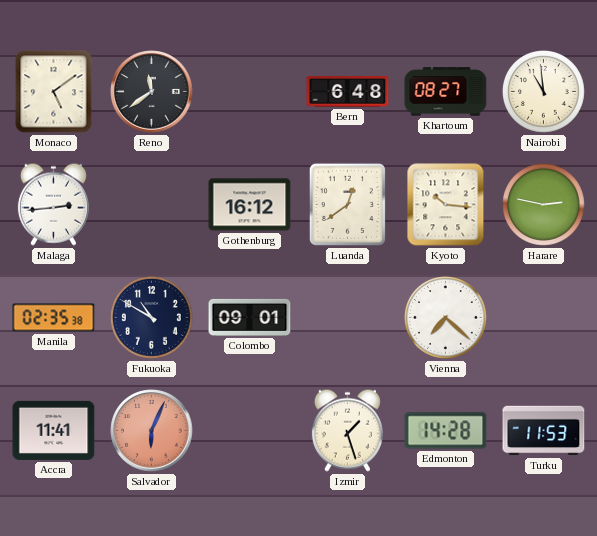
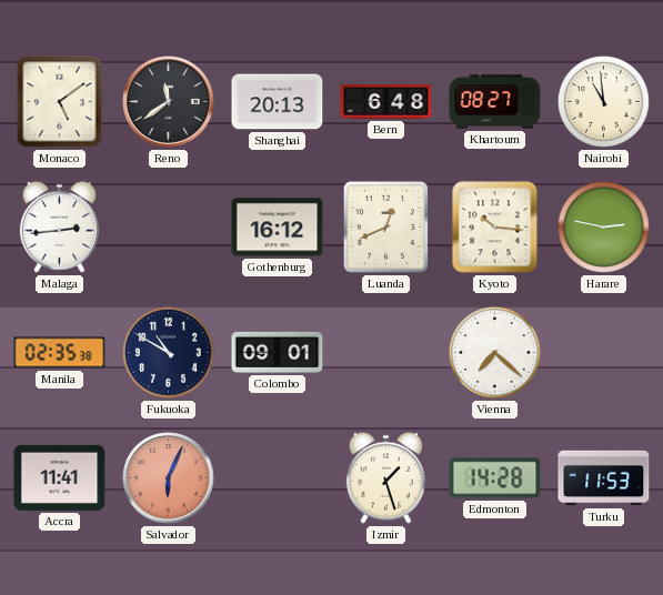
Shanghai: none -> 20:13 (278, 102)
Luanda: 12:39 -> 12:41 (385, 226)
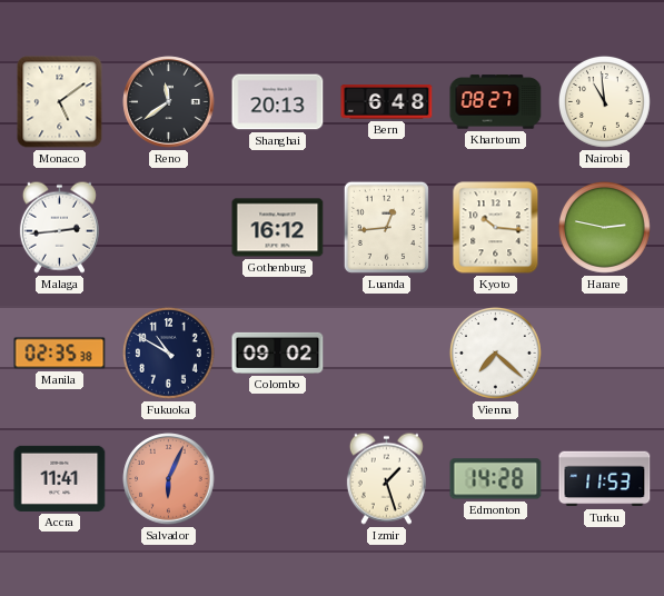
Luanda: 12:41 -> 12:44 (386, 227)
Colombo: 09:01 -> 09:02 (278, 352)
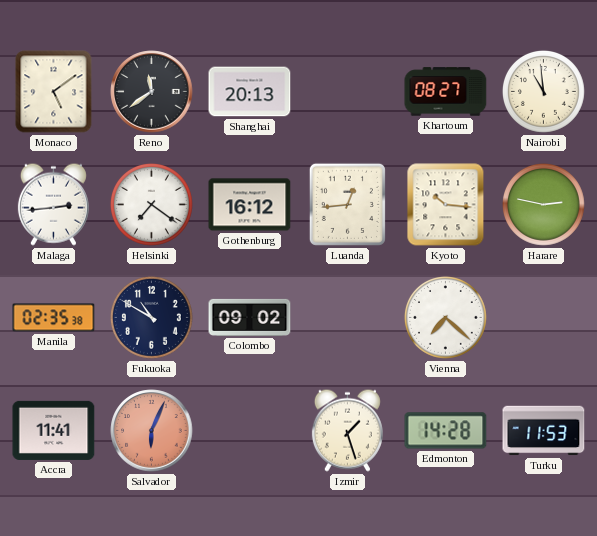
Bern: 6:48 -> none (387, 102)
Helsinki: none -> 7:21 (151, 204)
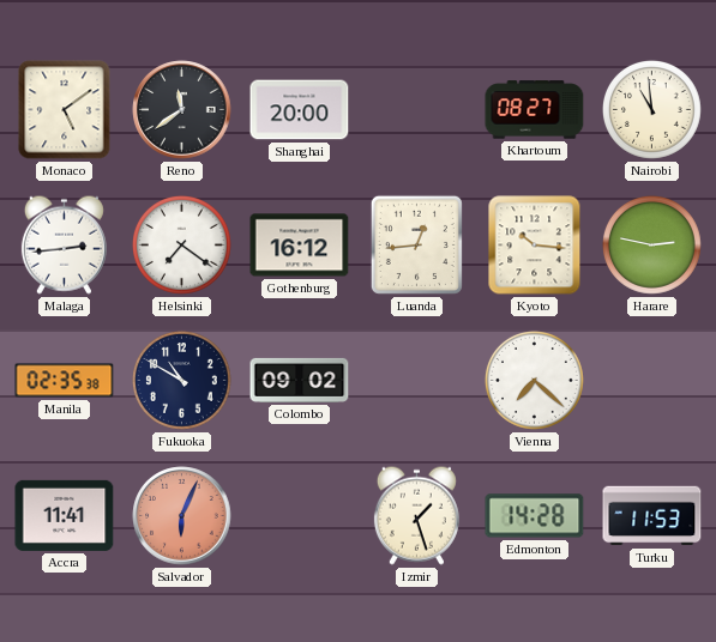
Shanghai: 20:13 -> 20:00 (300, 110)
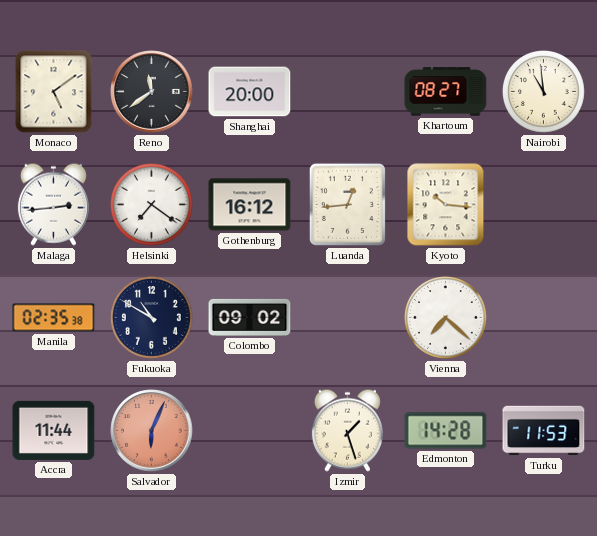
Harare: 2:47 -> none (651, 244)
Accra: 11:41 -> 11:44 (54, 430)
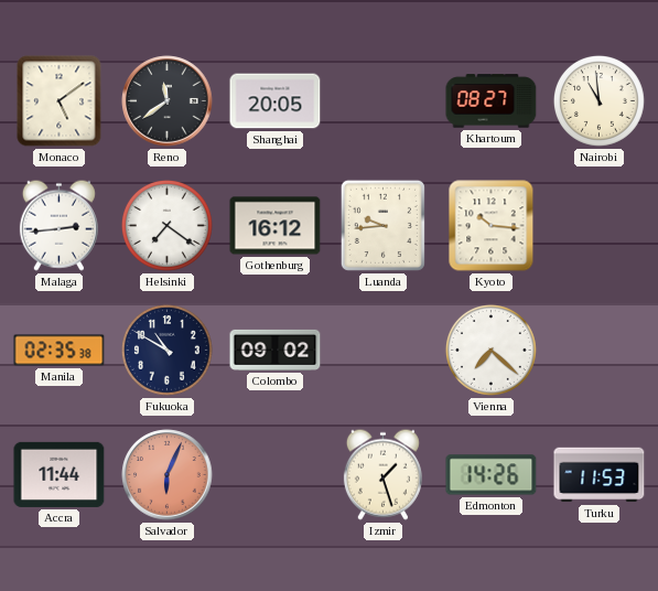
Shanghai: 20:00 -> 20:05 (276, 101)
Luanda: 12:44 -> 9:44 (382, 225)
Edmonton: 14:28 -> 14:26 (492, 475)
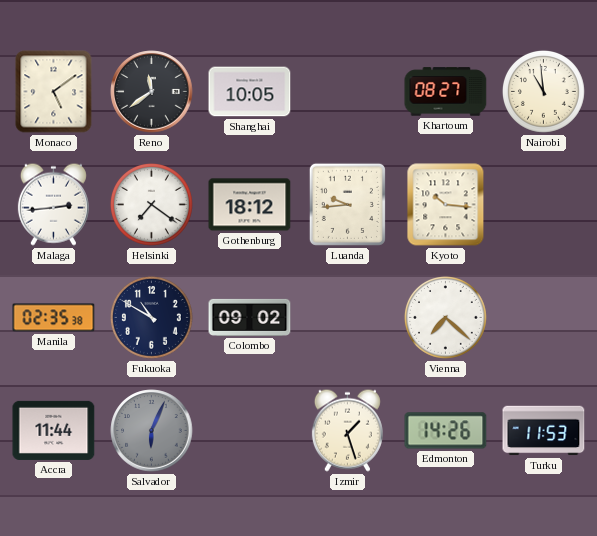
Shanghai: 20:05 -> 10:05 (250, 92)
Gothenburg: 16:12 -> 18:12 (250, 205)
Salvador dial: salmon -> grey (152, 431)
